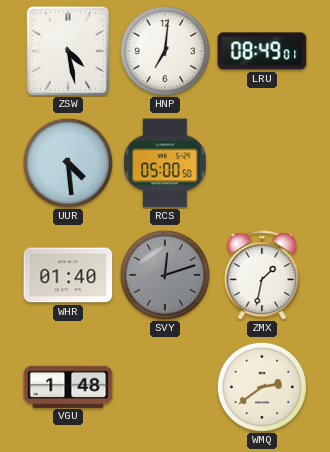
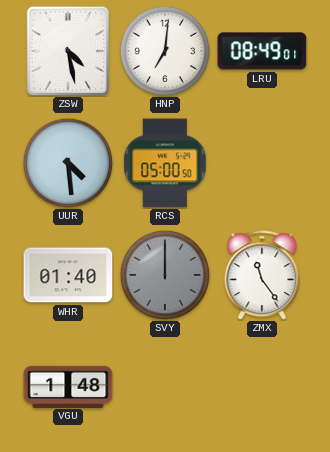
SVY: 12:12 -> 12:00 (164, 274)
ZMX: 1:32 -> 11:24 (262, 275)
WMQ: 2:39 -> none (261, 386)
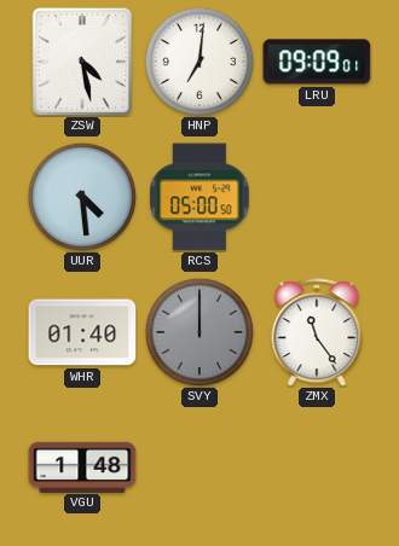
LRU: 08:49 -> 09:09 (317, 62)
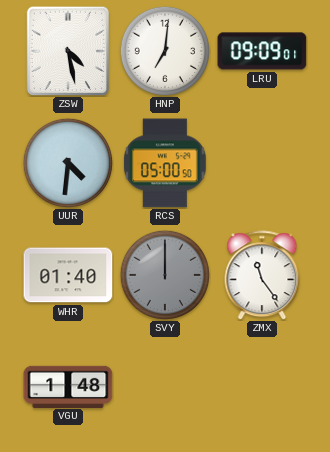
UUR: 4:29 -> 4:31 (67, 162)
